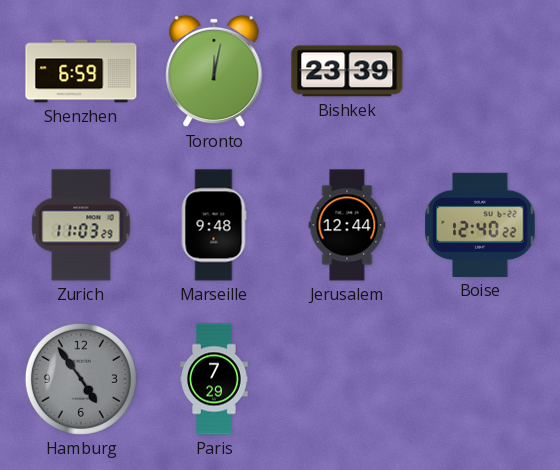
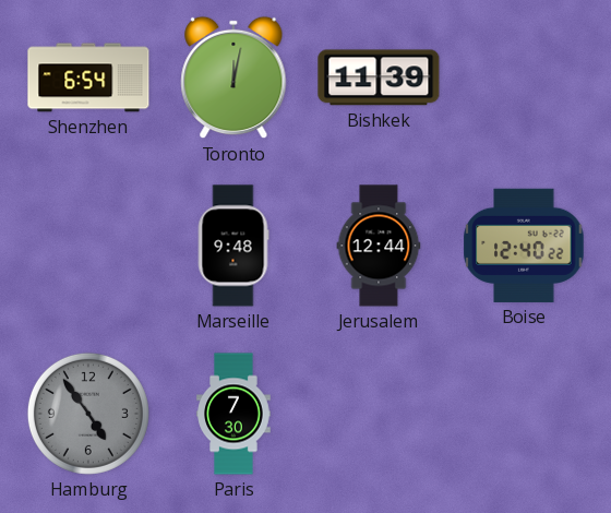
Shenzhen: 6:59 -> 6:54 (88, 77)
Bishkek: 23:39 -> 11:39 (379, 77)
Zurich: 11:03 -> none (81, 225)
Paris: 7:29 -> 7:30 (233, 414)
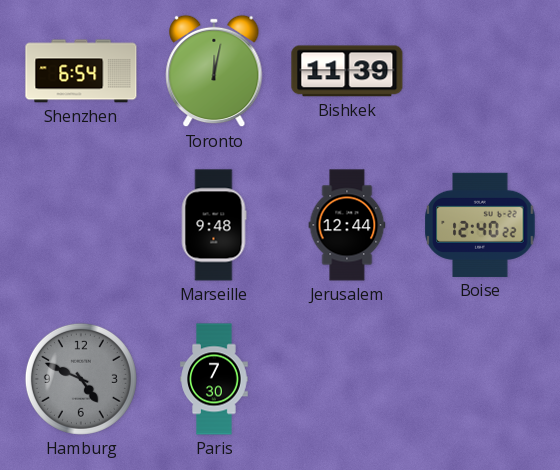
Hamburg: 4:54 -> 4:49 (81, 379)
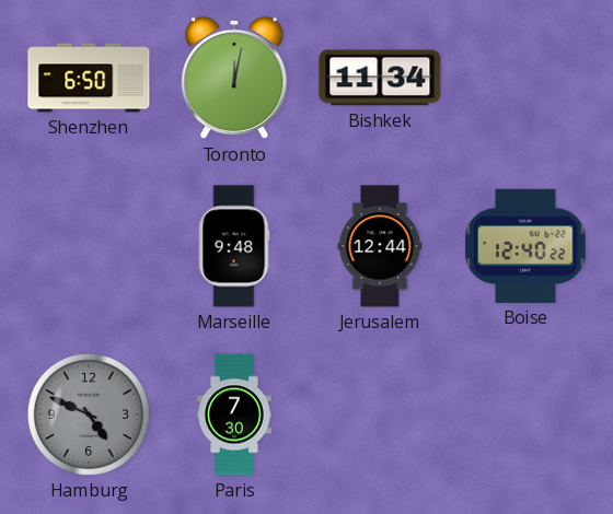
Shenzhen: 6:54 -> 6:50 (89, 78)
Bishkek: 11:39 -> 11:34 (380, 78)
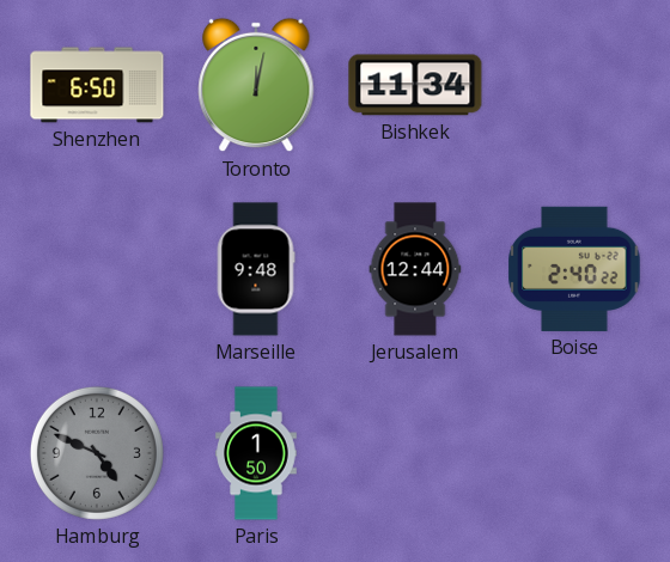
Boise: 12:40 -> 2:40 (574, 269)
Paris: 7:30 -> 1:50 (256, 453)
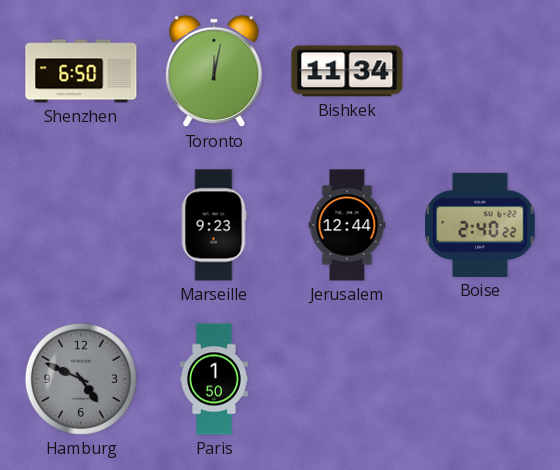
Marseille: 9:48 -> 9:23 (214, 225)
